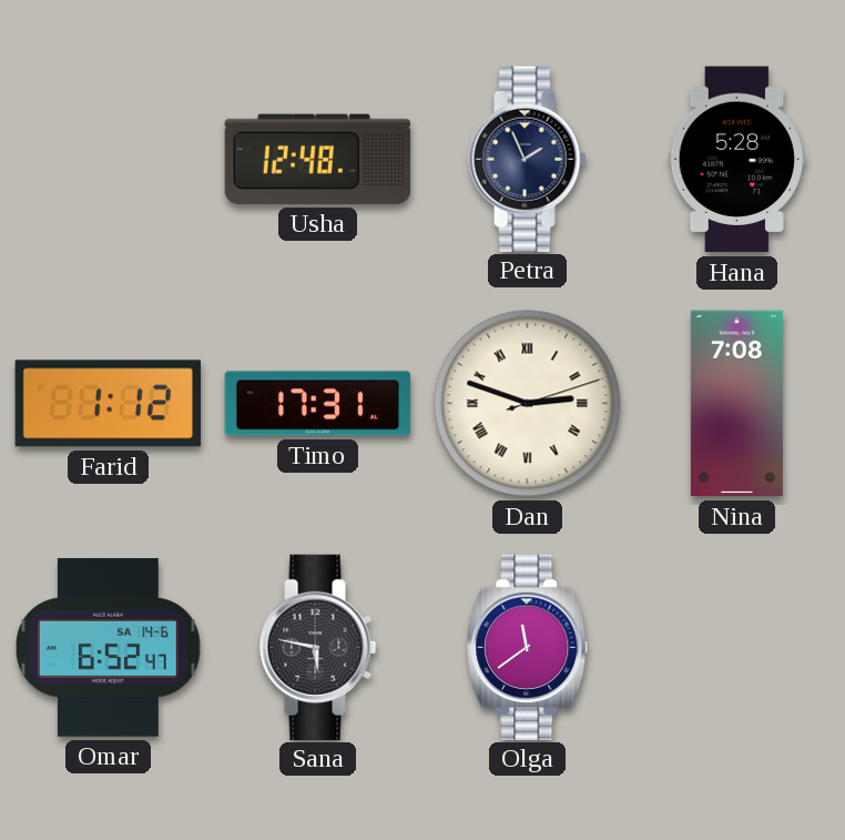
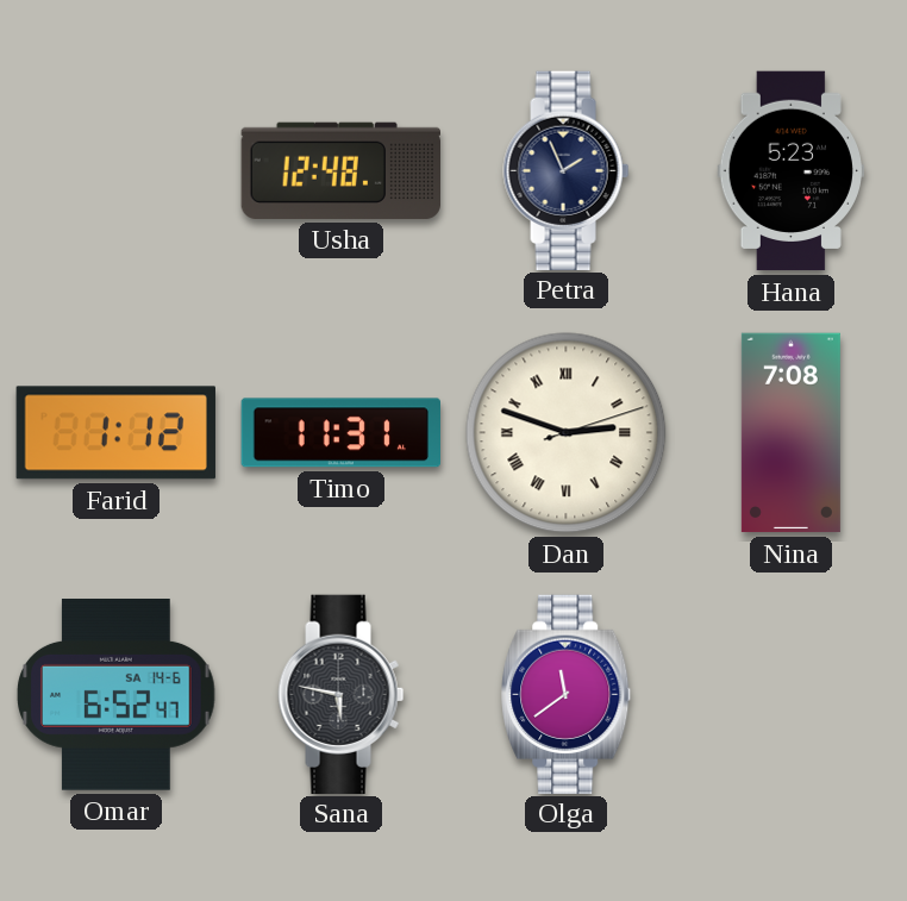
Hana: 5:28 -> 5:23 (790, 171)
Timo: 17:31 -> 11:31 (340, 433)
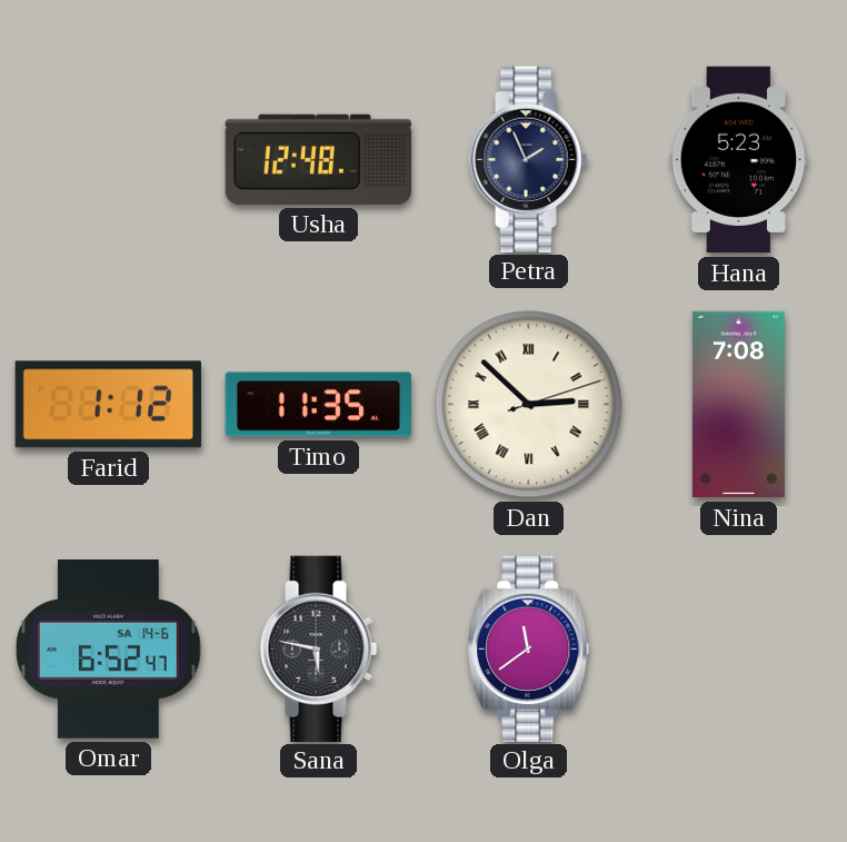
Timo: 11:31 -> 11:35 (318, 405)
Dan: 2:48 -> 2:52 (529, 405)
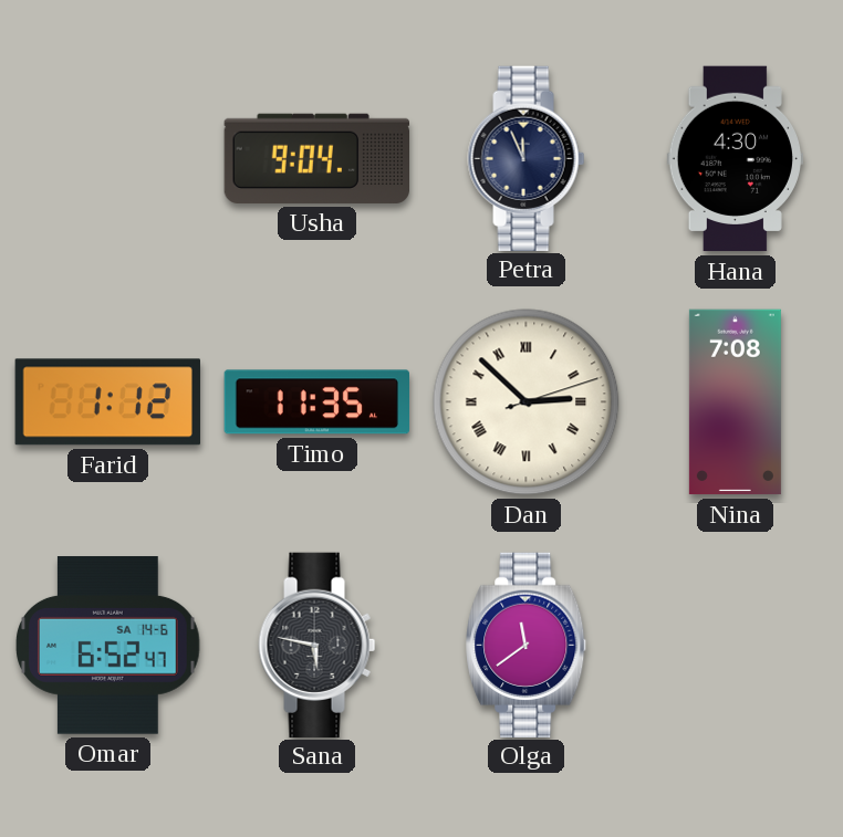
Usha: 12:48 -> 9:04 (316, 158)
Petra: 1:56 -> 11:56 (527, 158)
Hana: 5:23 -> 4:30 (735, 159)
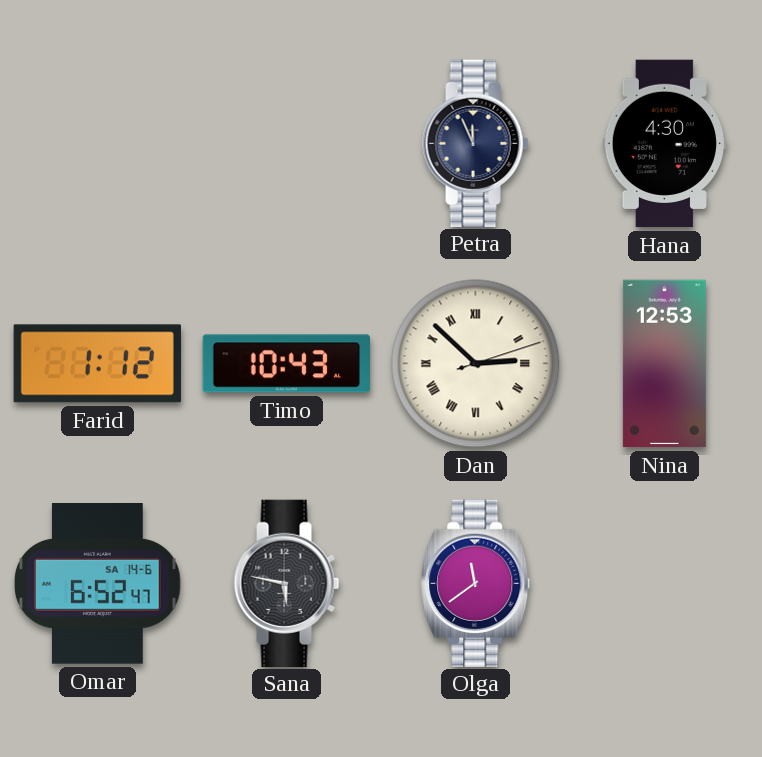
Usha: 9:04 -> none (316, 158)
Timo: 11:35 -> 10:43 (286, 364)
Nina: 7:08 -> 12:53 (664, 364)
